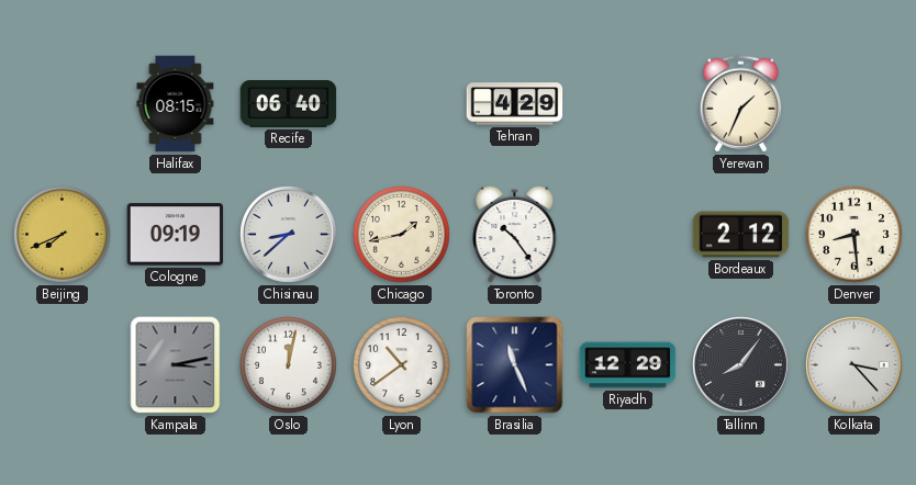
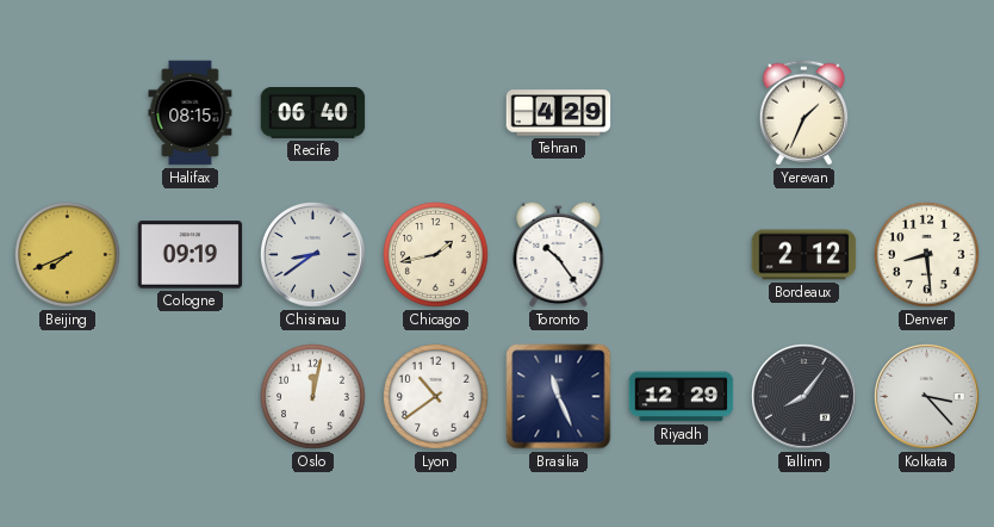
Chisinau: 8:38 -> 8:39 (313, 255)
Kampala: 3:13 -> none (176, 365)
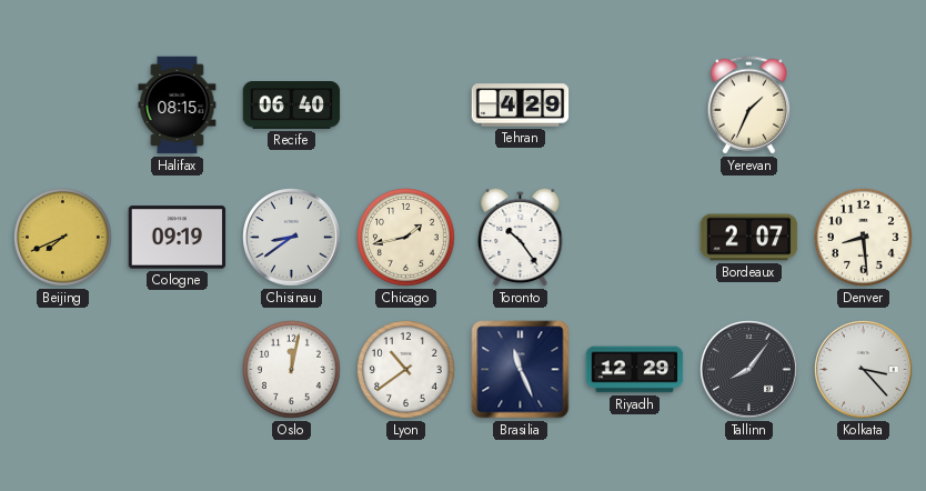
Bordeaux: 2:12 -> 2:07 (749, 238)
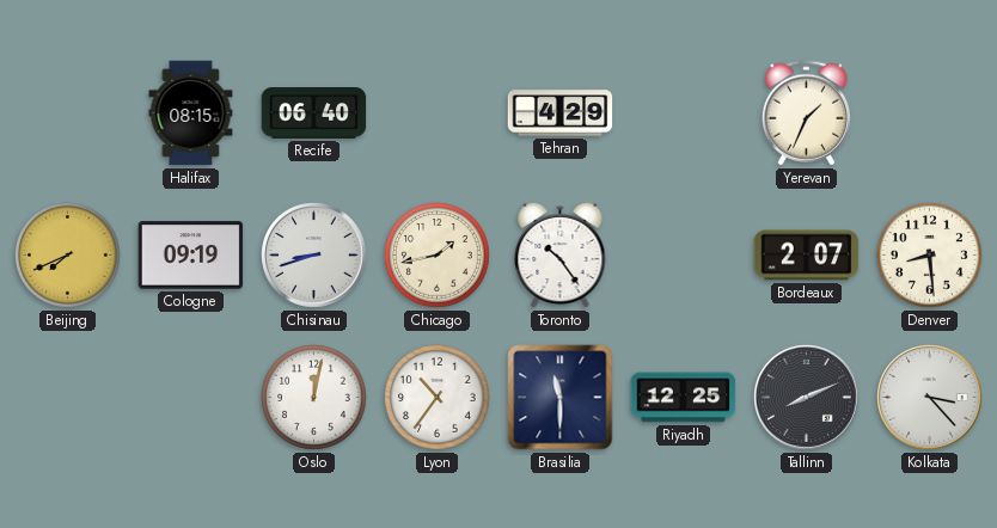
Chisinau: 8:39 -> 8:42 (314, 256)
Lyon: 10:39 -> 10:36 (438, 398)
Brasilia: 11:26 -> 11:30 (561, 398)
Riyadh: 12:29 -> 12:25 (684, 398)
Tallinn: 8:06 -> 8:11 (807, 398)
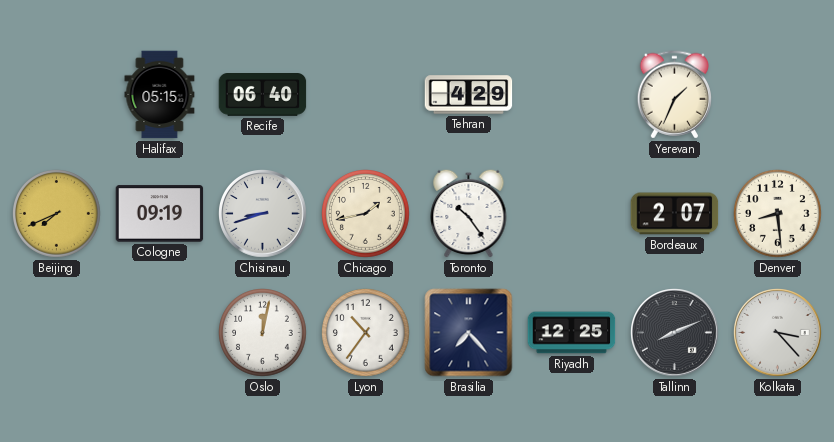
Halifax: 08:15 -> 05:15 (160, 95)
Brasilia: 11:30 -> 7:23 (469, 333)
